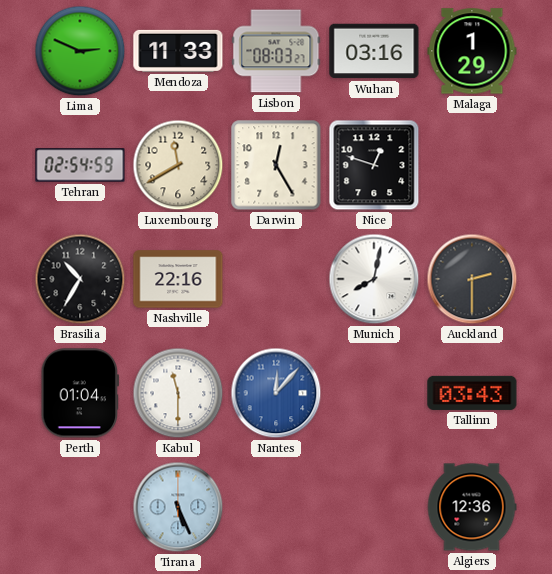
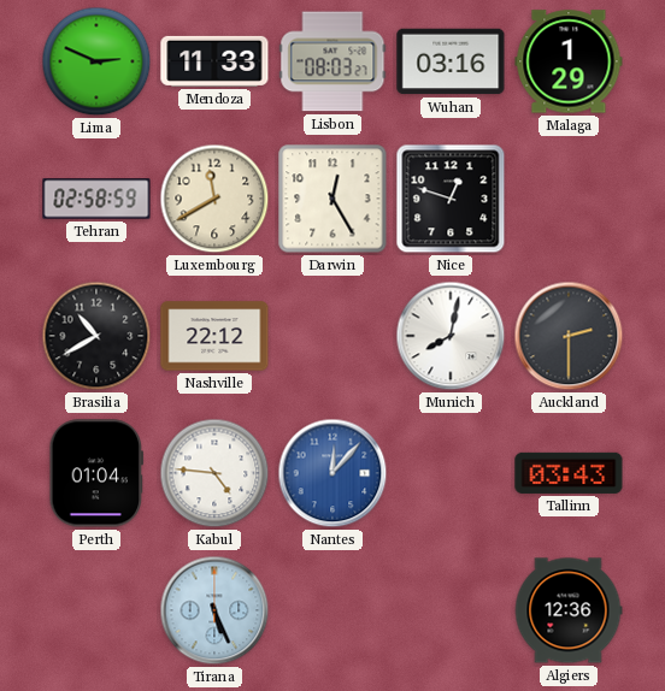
Tehran: 02:54 -> 02:58 (96, 199)
Brasilia: 10:35 -> 10:40 (96, 336)
Nashville: 22:16 -> 22:12 (214, 336)
Kabul: 11:30 -> 4:46 (214, 473)
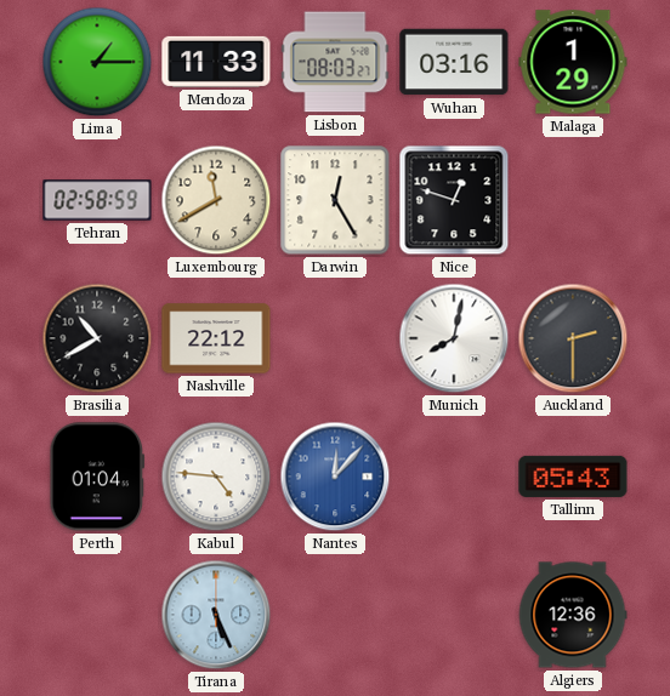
Lima: 2:49 -> 1:15 (97, 62)
Tallinn: 03:43 -> 05:43 (573, 477)
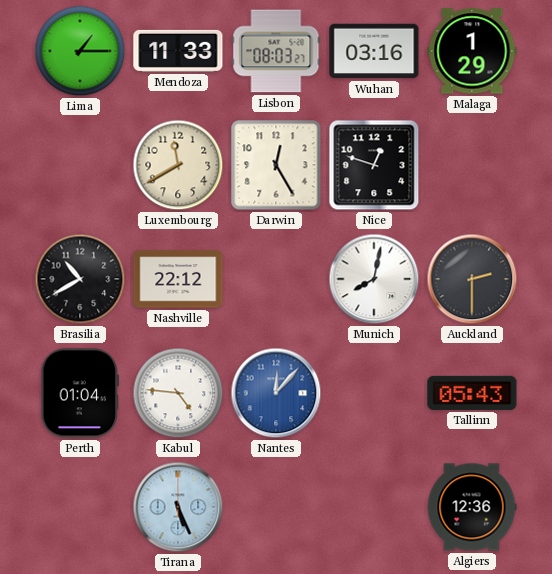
Tehran: 02:58 -> none (97, 200)
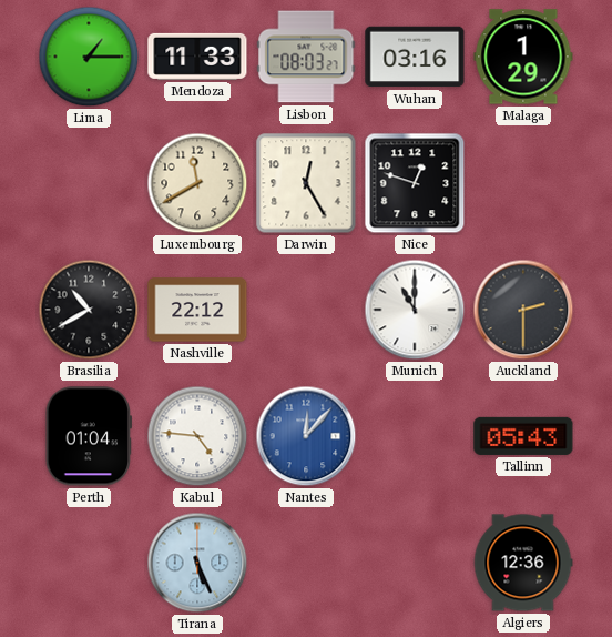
Munich: 8:02 -> 11:00 (415, 310)
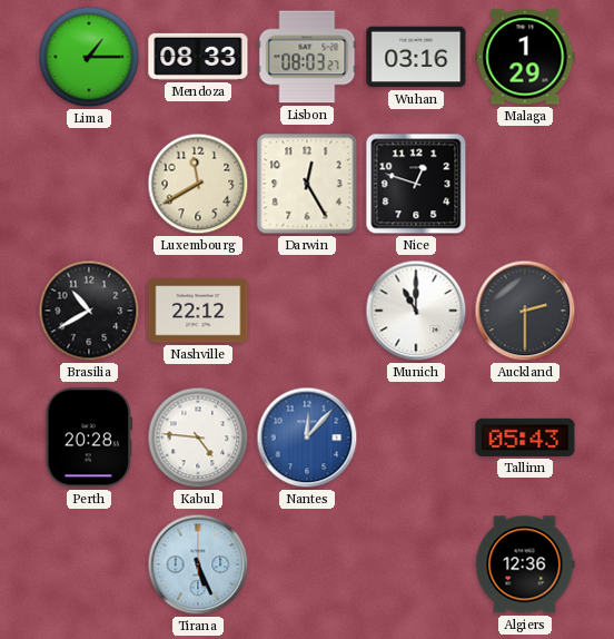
Mendoza: 11:33 -> 08:33 (198, 57)
Perth: 01:04 -> 20:28 (89, 438)
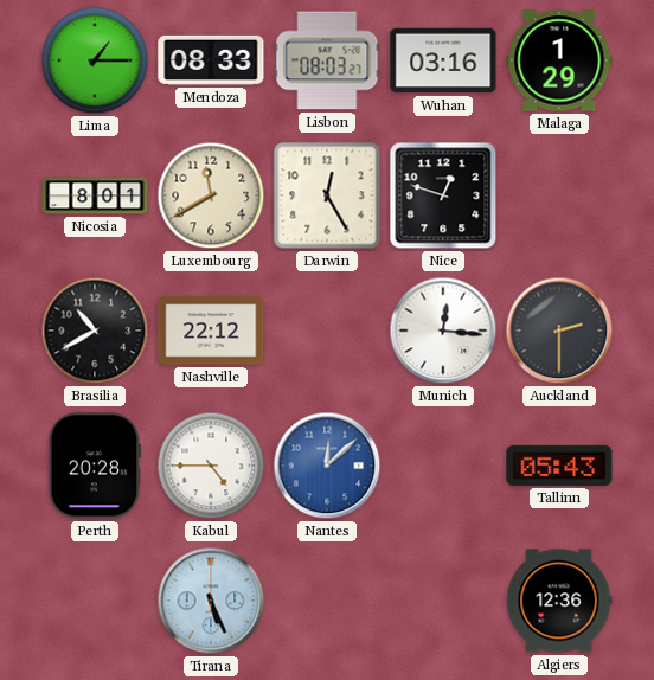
Nicosia: none -> 8:01 (95, 195)
Munich: 11:00 -> 12:16 (443, 331)
Kabul: 4:46 -> 4:45 (211, 466)
Nantes: 12:07 -> 12:08 (327, 466)
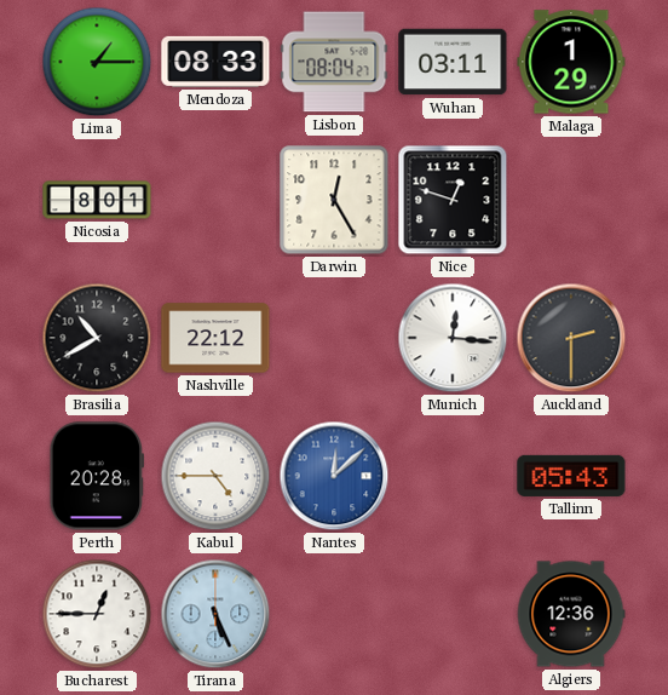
Lisbon: 08:03 -> 08:04 (334, 62)
Wuhan: 03:16 -> 03:11 (453, 62)
Luxembourg: 11:40 -> none (211, 195)
Bucharest: none -> 12:45 (97, 614)
